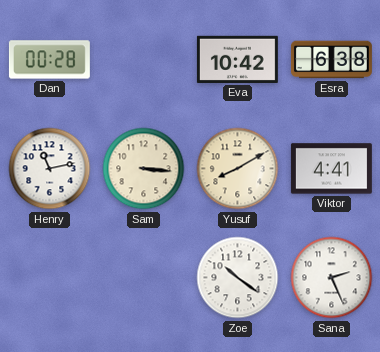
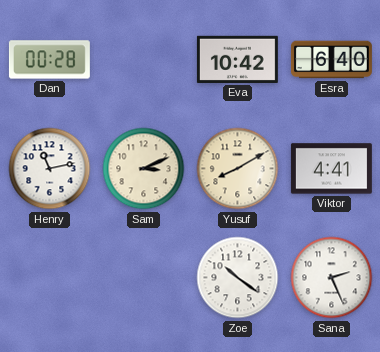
Esra: 6:38 -> 6:40 (331, 60)
Sam: 3:16 -> 3:11 (144, 169)
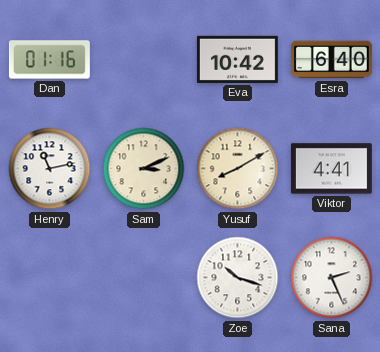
Dan: 00:28 -> 01:16 (49, 60)
Zoe: 10:21 -> 10:18 (238, 278)
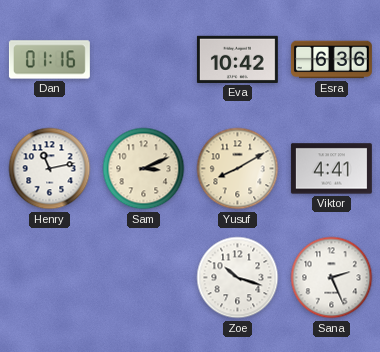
Esra: 6:40 -> 6:36 (331, 60)
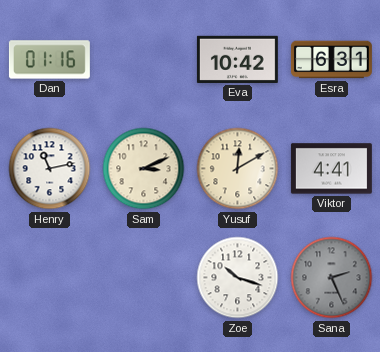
Esra: 6:36 -> 6:31 (331, 60)
Yusuf: 8:10 -> 12:10 (238, 169)
Sana dial: white -> grey (332, 278)
